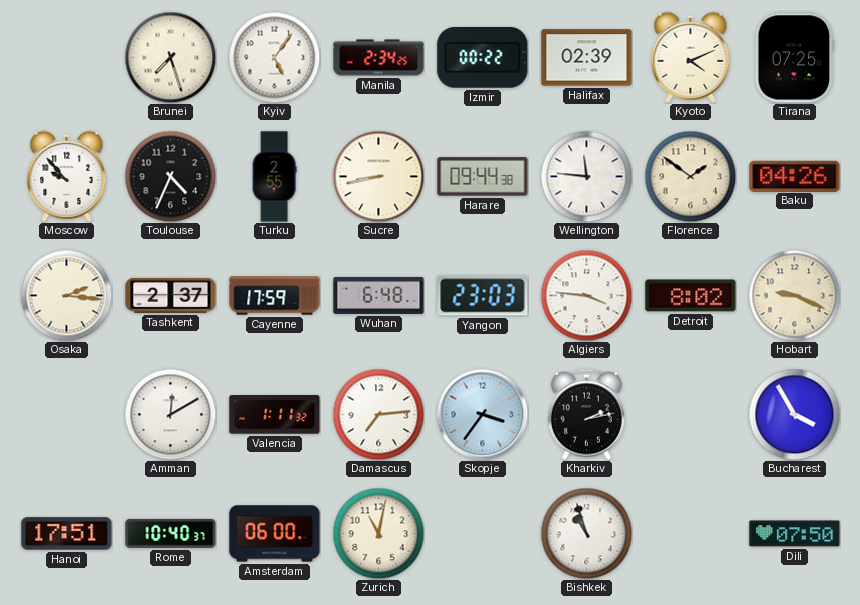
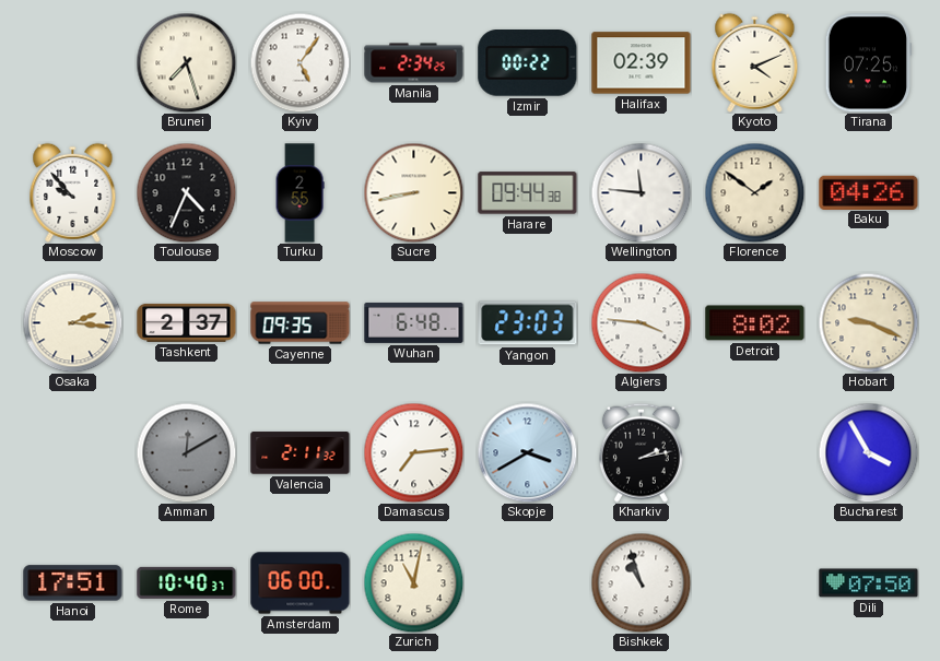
Cayenne: 17:59 -> 09:35 (301, 323)
Amman dial: white -> grey (186, 452)
Valencia: 1:11 -> 2:11 (301, 453)
Skopje: 3:36 -> 3:40 (527, 452)
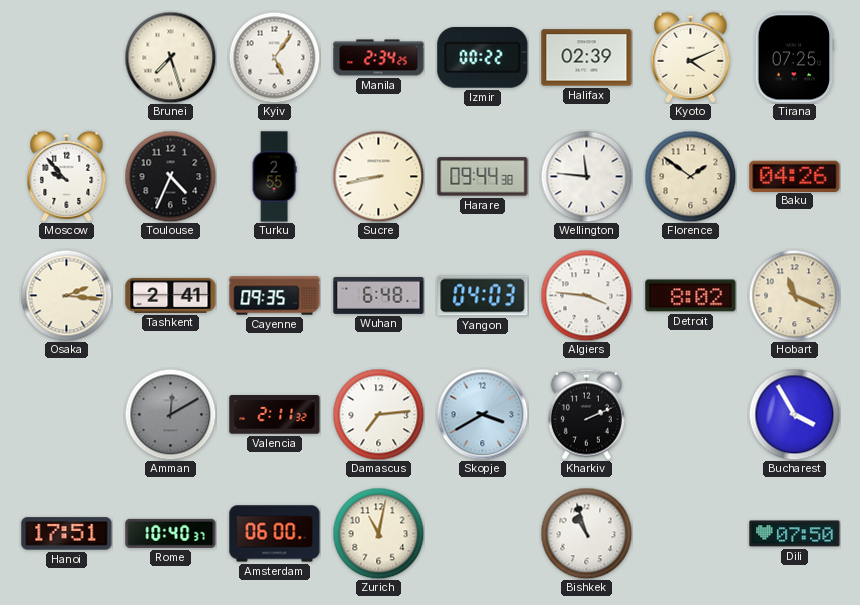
Tashkent: 2:37 -> 2:41 (171, 295)
Yangon: 23:03 -> 04:03 (483, 296)
Hobart: 9:19 -> 11:19 (794, 295)
Kharkiv: 2:13 -> 2:11 (586, 414)
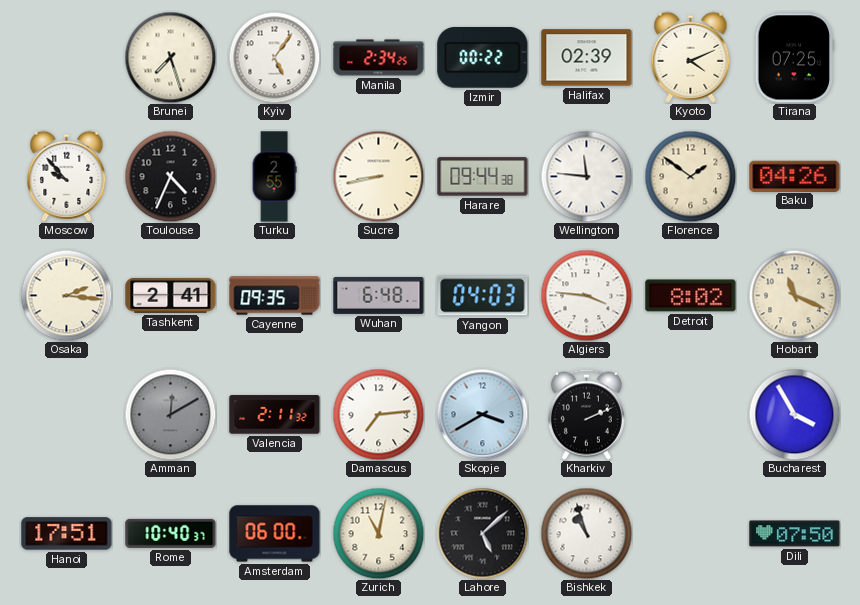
Lahore: none -> 5:08 (482, 533)
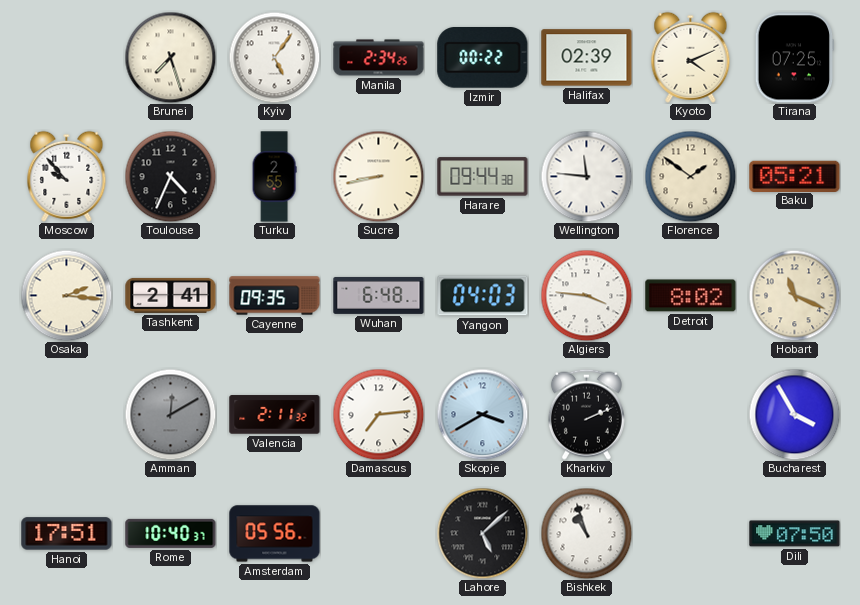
Baku: 04:26 -> 05:21 (795, 176)
Amsterdam: 06:00 -> 05:56 (275, 534)
Zurich: 11:02 -> none (378, 533)
